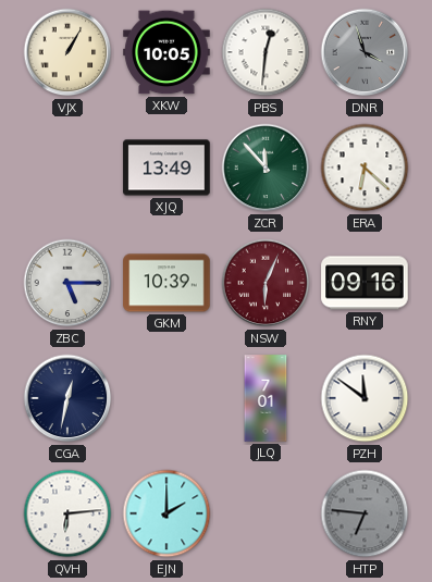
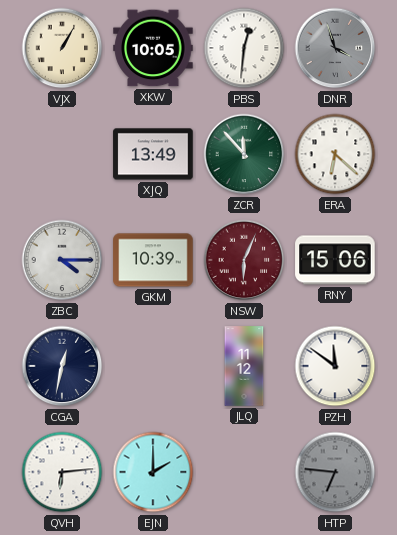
ZBC: 5:15 -> 4:15 (62, 260)
RNY: 09:16 -> 15:06 (335, 260)
JLQ: 7:01 -> 11:12 (244, 366)
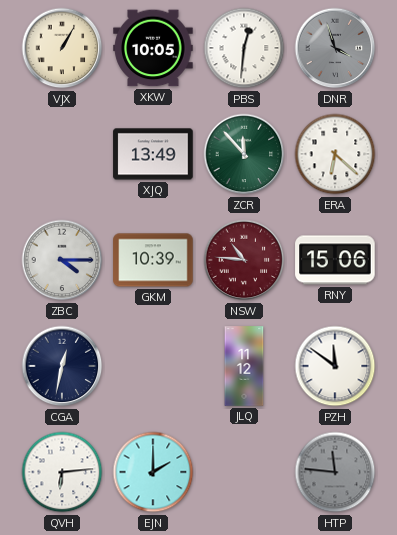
NSW: 6:04 -> 10:46 (244, 260)
HTP: 6:46 -> 11:46 (335, 472)
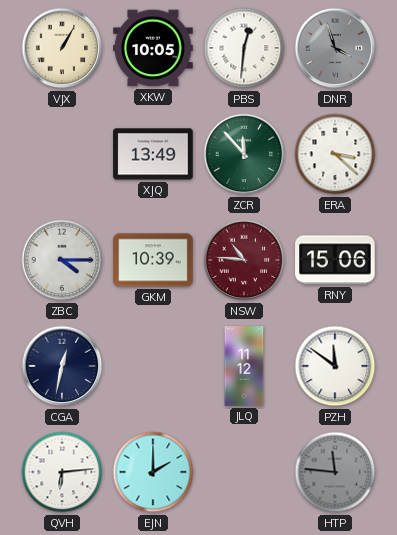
ERA: 6:22 -> 3:22 (335, 154)
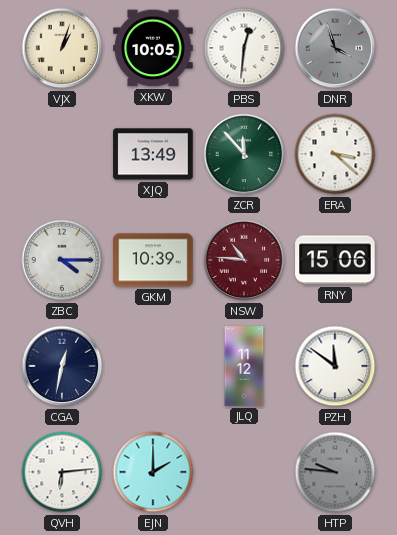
VJX: 1:05 -> 1:03 (62, 48)
HTP: 11:46 -> 9:46 (335, 472)
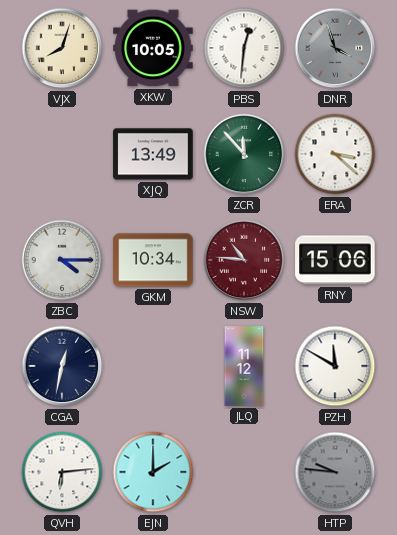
VJX: 1:03 -> 8:03 (62, 48)
GKM: 10:39 -> 10:34 (153, 260)
PZH: 11:51 -> 11:50 (335, 366)
